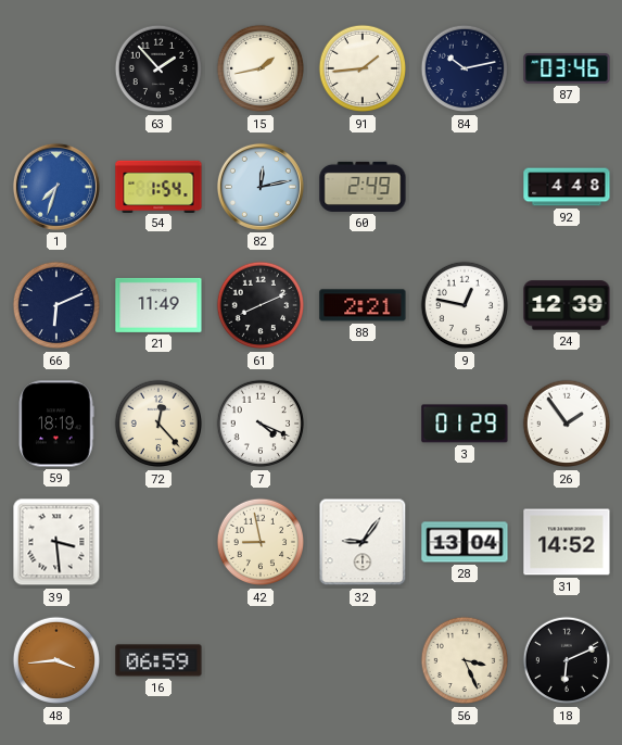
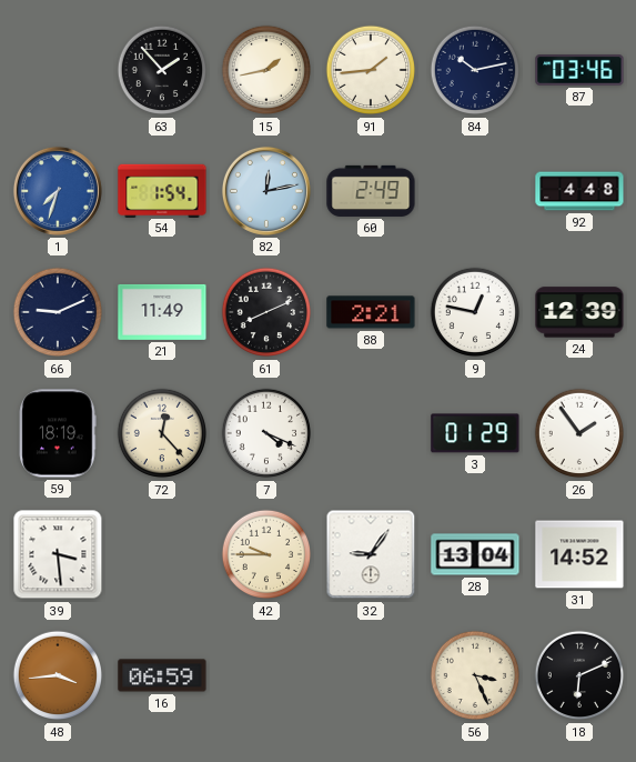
66: 6:11 -> 9:11 (58, 312)
42: 8:58 -> 9:45 (266, 554)
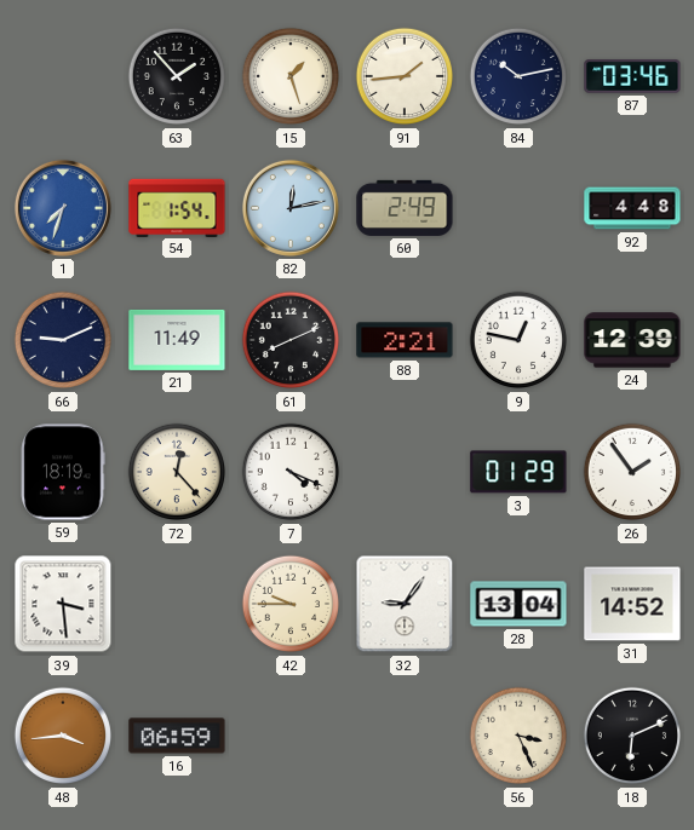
15: 1:43 -> 1:27 (291, 76)
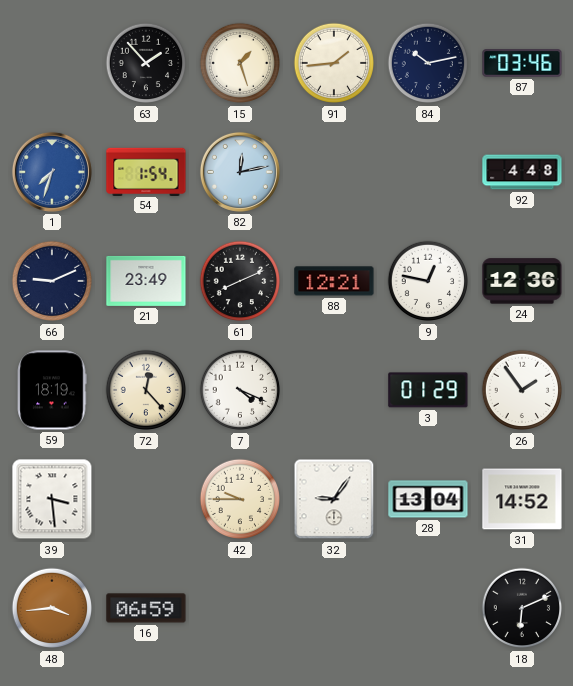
60: 2:49 -> none (405, 208)
21: 11:49 -> 23:49 (146, 281)
88: 2:21 -> 12:21 (334, 281)
24: 12:39 -> 12:36 (522, 281)
56: 3:26 -> none (518, 736)
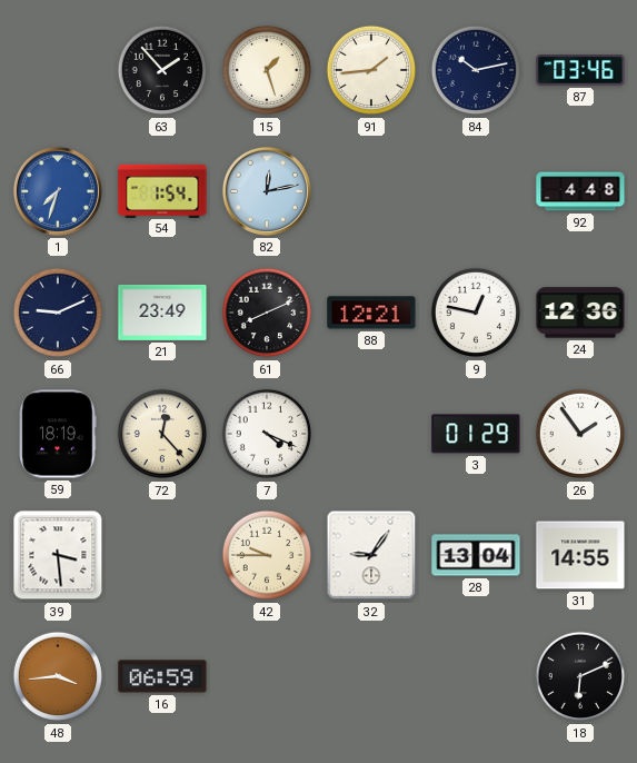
31: 14:52 -> 14:55 (580, 555)
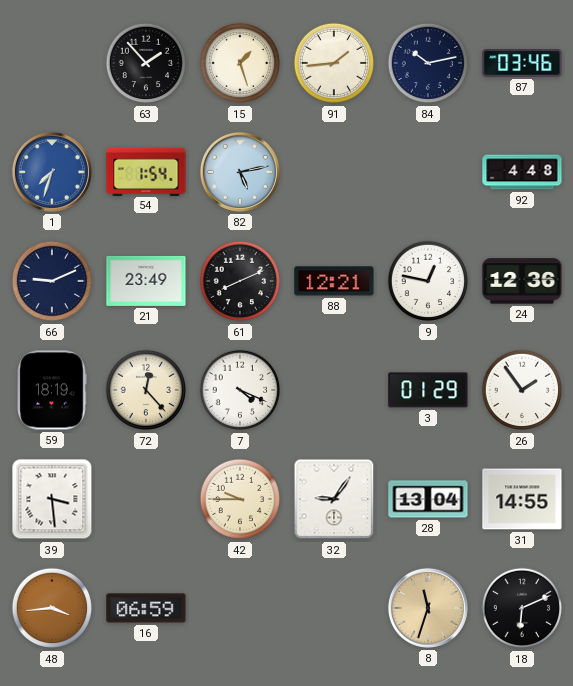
82: 12:13 -> 5:13 (240, 172)
8: none -> 11:33 (428, 608)
